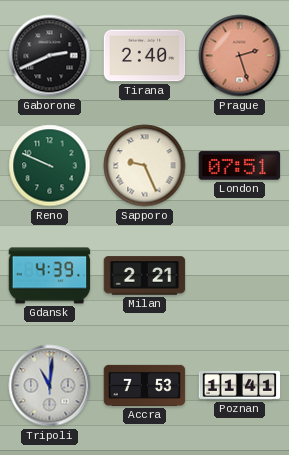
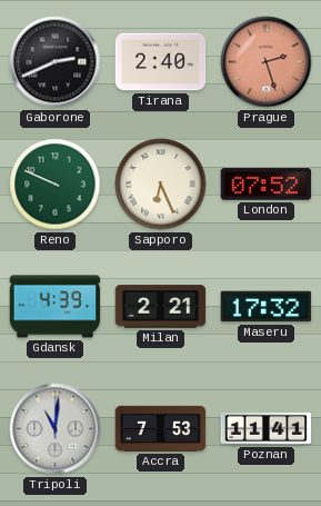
Sapporo: 9:26 -> 6:26 (161, 185)
London: 07:51 -> 07:52 (267, 185)
Maseru: none -> 17:32 (267, 307)
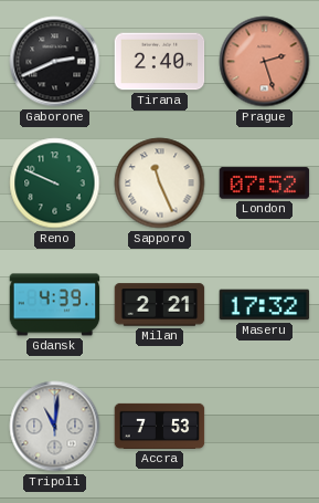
Sapporo: 6:26 -> 11:26 (160, 184)
Poznan: 11:41 -> none (267, 428)
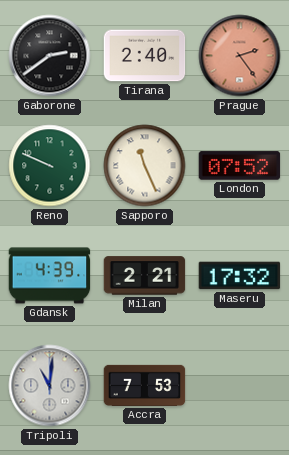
Gaborone: 2:41 -> 2:39 (50, 56)
Prague: 2:27 -> 2:24 (240, 56)
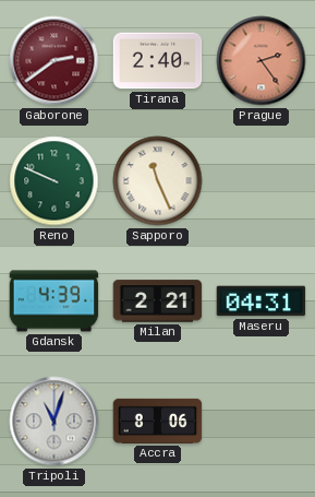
Gaborone dial: black -> burgundy (54, 61)
London: 07:52 -> none (240, 166)
Maseru: 17:32 -> 04:31 (262, 301)
Tripoli: 11:01 -> 11:03 (54, 422)
Accra: 7:53 -> 8:06 (158, 421)
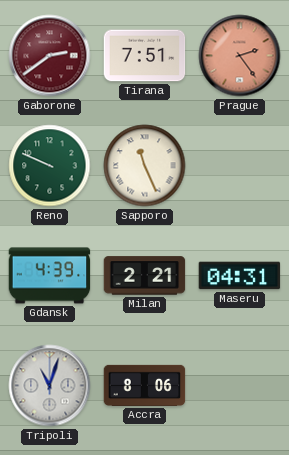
Tirana: 2:40 -> 7:51 (145, 56)
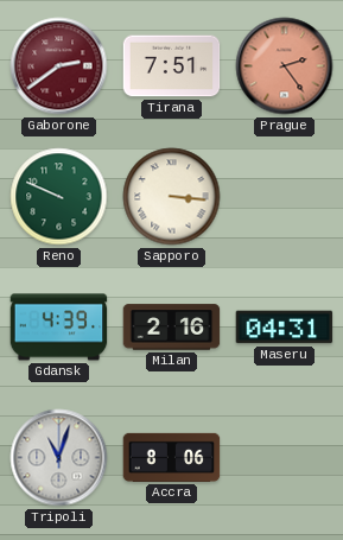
Sapporo: 11:26 -> 3:16 (172, 197)
Milan: 2:21 -> 2:16 (172, 328)
